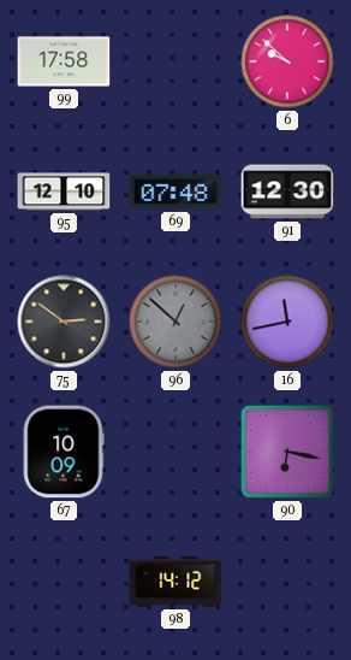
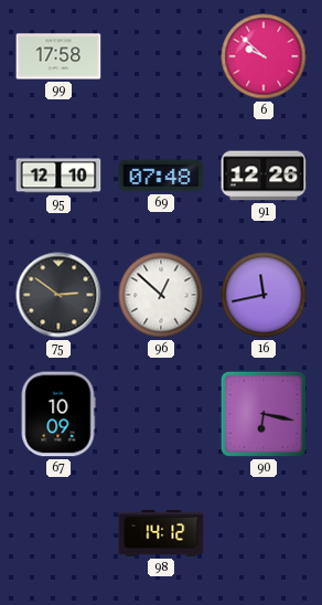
91: 12:30 -> 12:26 (264, 176)
96 dial: grey -> white (161, 295)
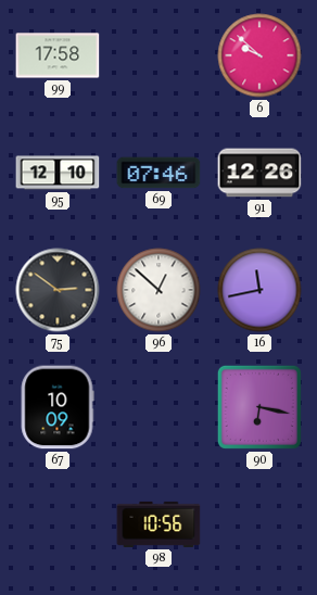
69: 07:48 -> 07:46 (158, 173)
98: 14:12 -> 10:56 (158, 524)
